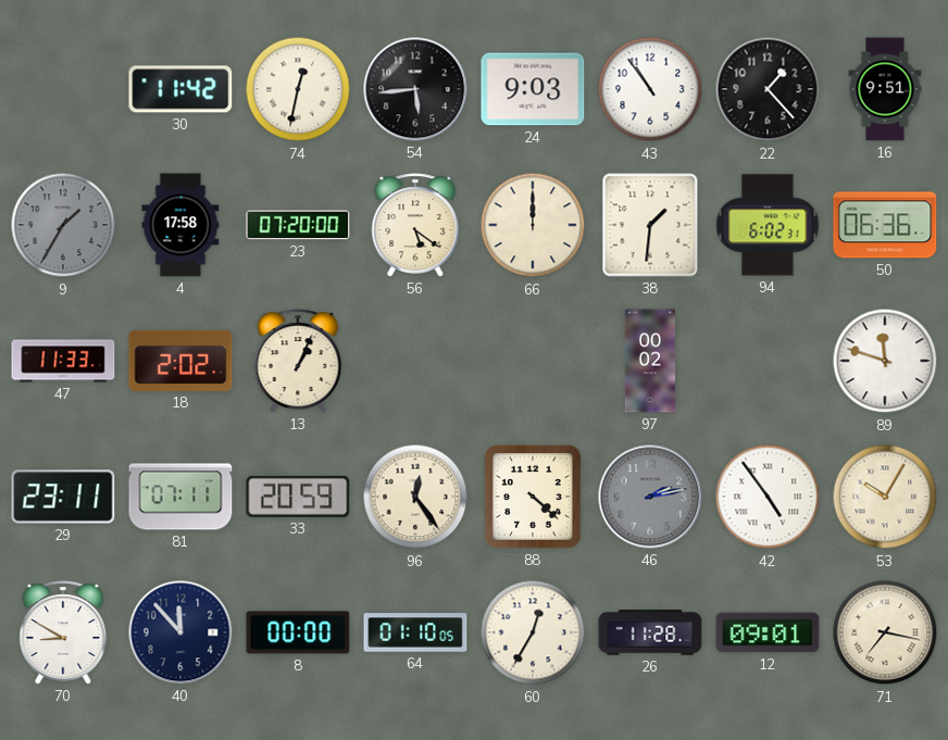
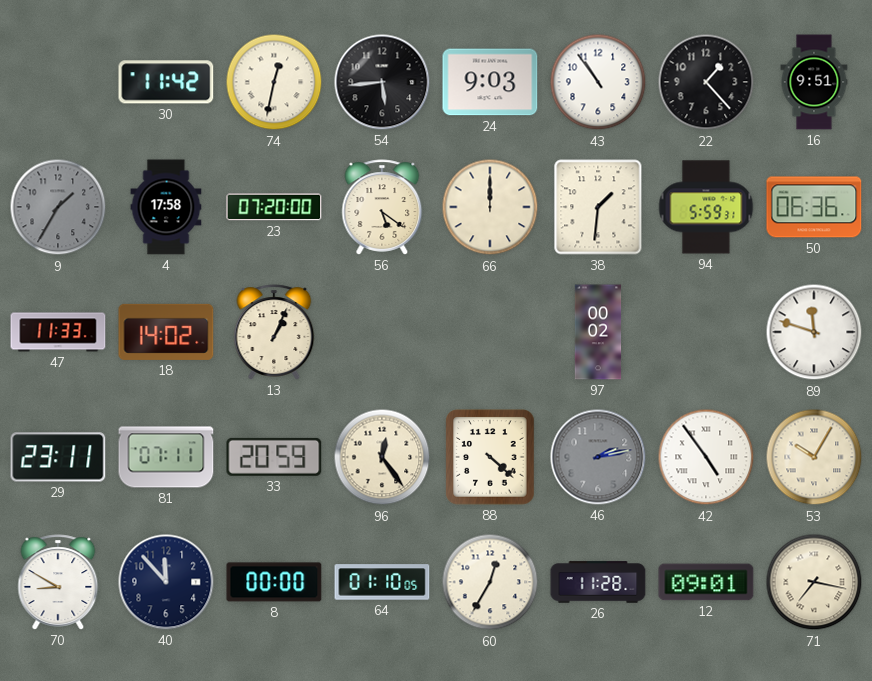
94: 6:02 -> 5:59 (706, 207)
18: 2:02 -> 14:02 (166, 332)
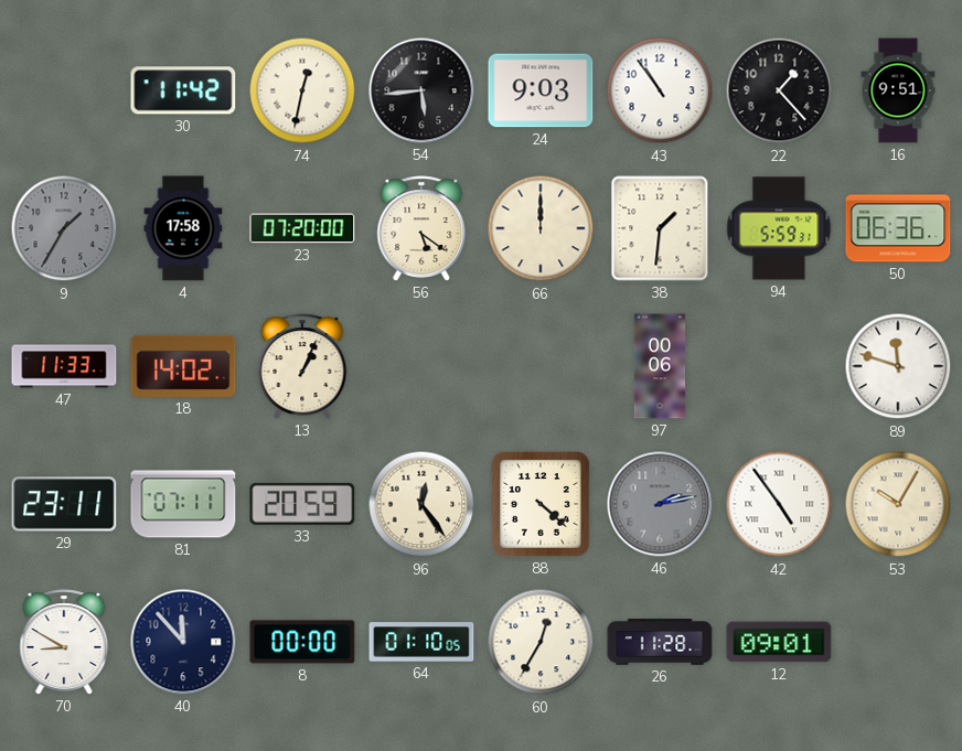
97: 00:02 -> 00:06 (660, 366)
71: 7:17 -> none (814, 582)
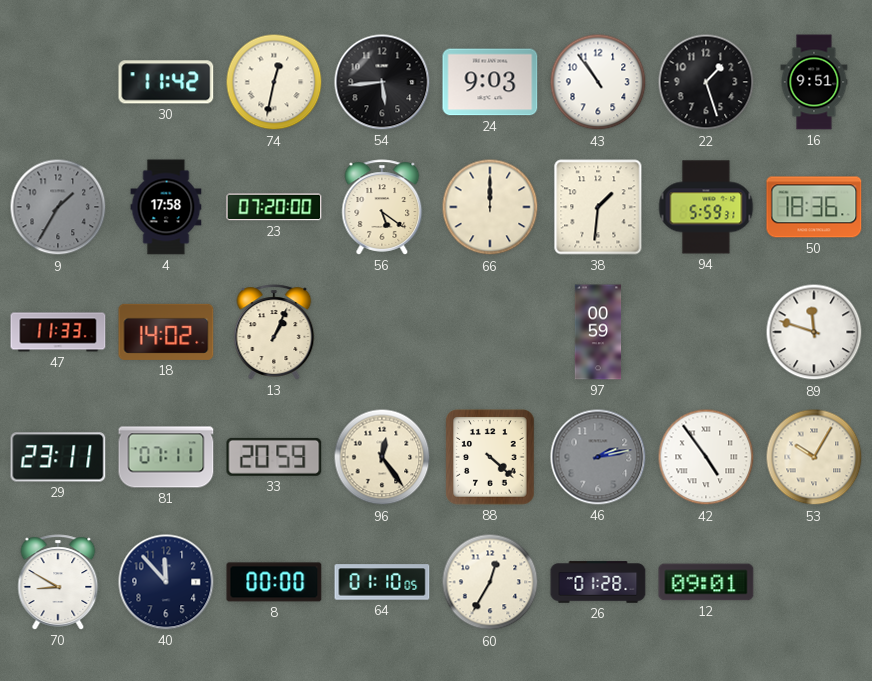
22: 1:23 -> 1:27 (706, 82)
50: 06:36 -> 18:36 (814, 207)
97: 00:06 -> 00:59 (598, 332)
26: 11:28 -> 01:28 (598, 582)
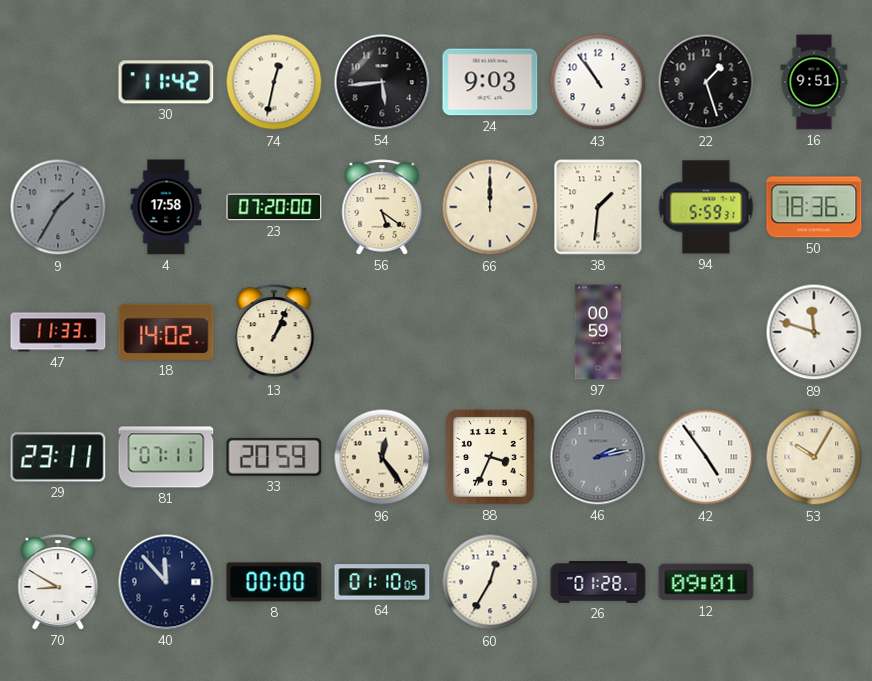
88: 4:22 -> 3:34 (490, 457)
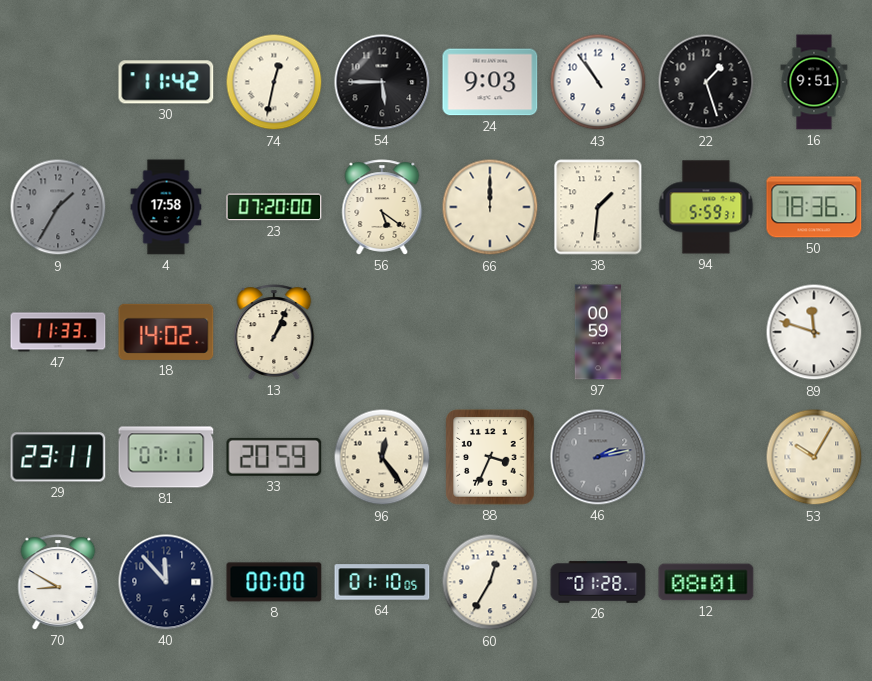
54: 5:44 -> 5:45 (382, 82)
42: 4:54 -> none (706, 457)
12: 09:01 -> 08:01 (706, 582)
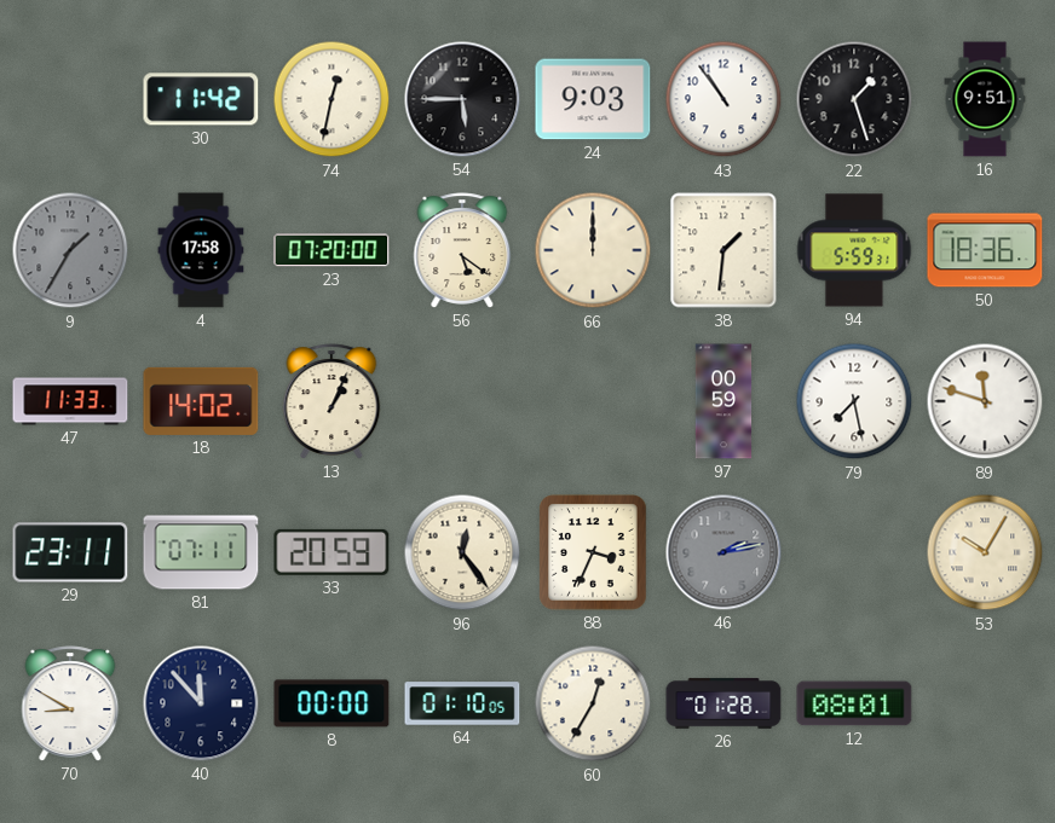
79: none -> 7:28 (854, 401)
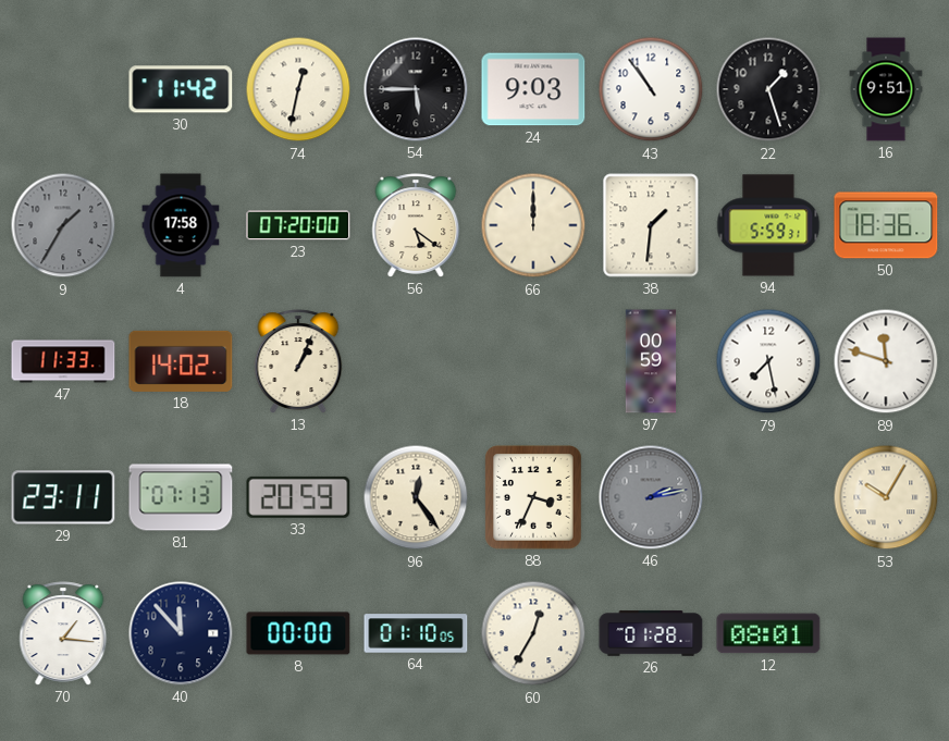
81: 07:11 -> 07:13 (181, 497)
70: 8:50 -> 1:16 (63, 633)
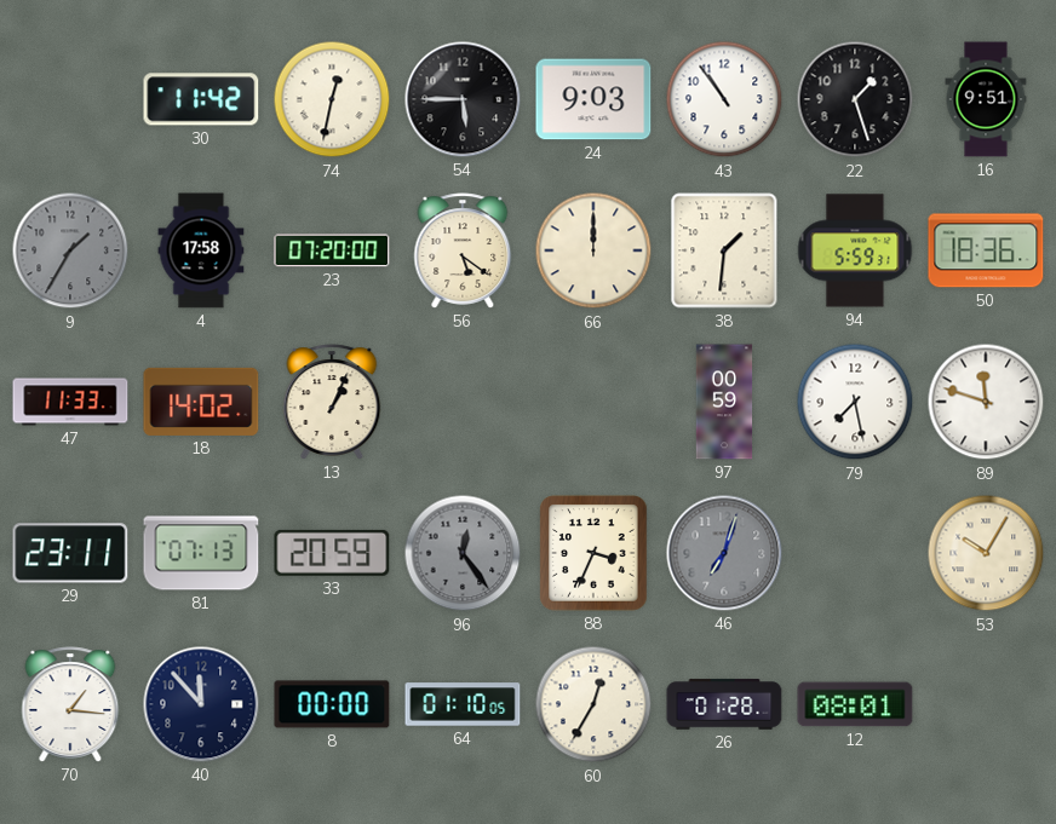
96 dial: cream -> grey (463, 553)
46: 2:13 -> 7:03 (724, 553)
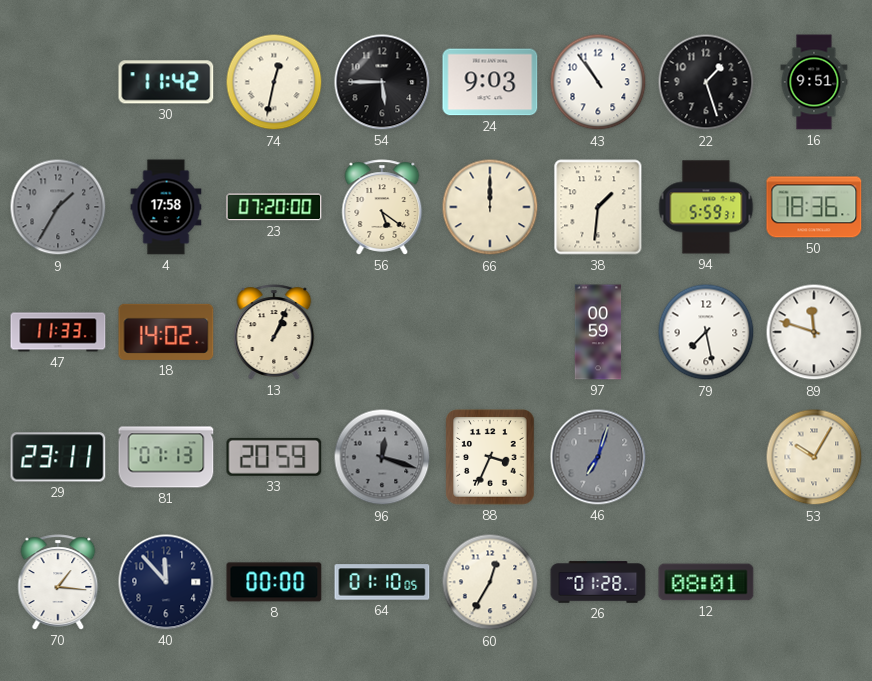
96: 12:24 -> 12:18 (382, 457)
